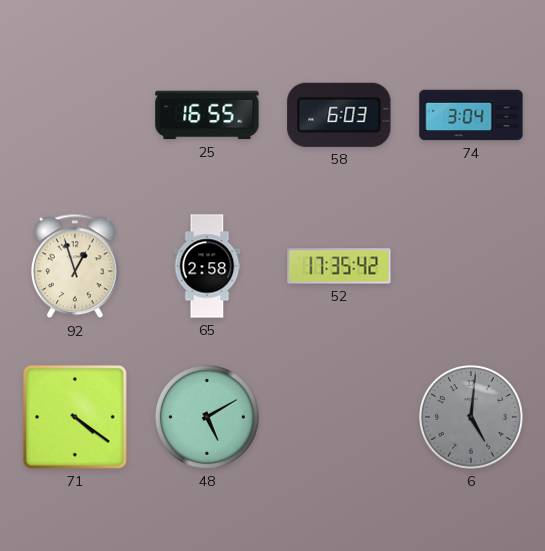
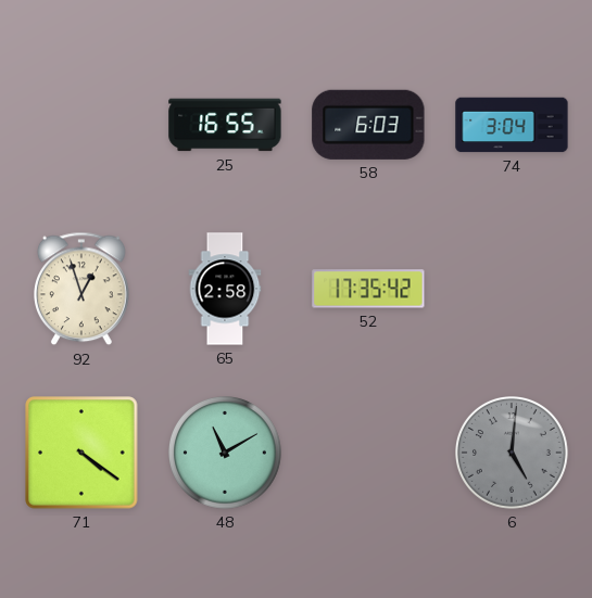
48: 5:10 -> 11:10 (226, 454)
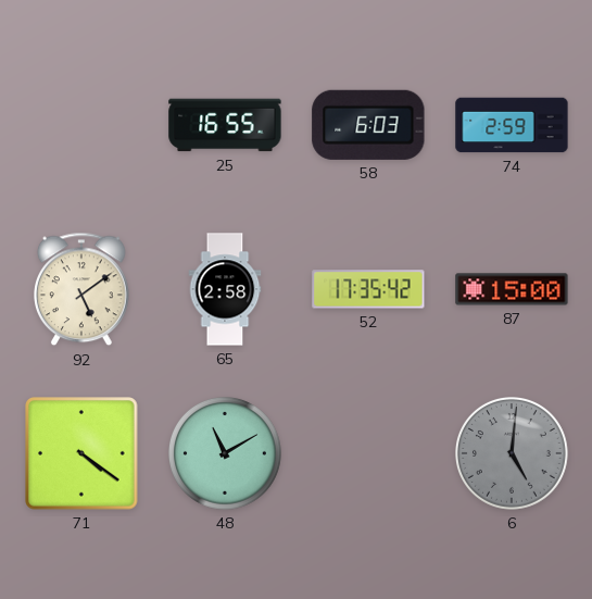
74: 3:04 -> 2:59 (512, 125)
92: 12:57 -> 5:09 (83, 289)
87: none -> 15:00 (512, 289)
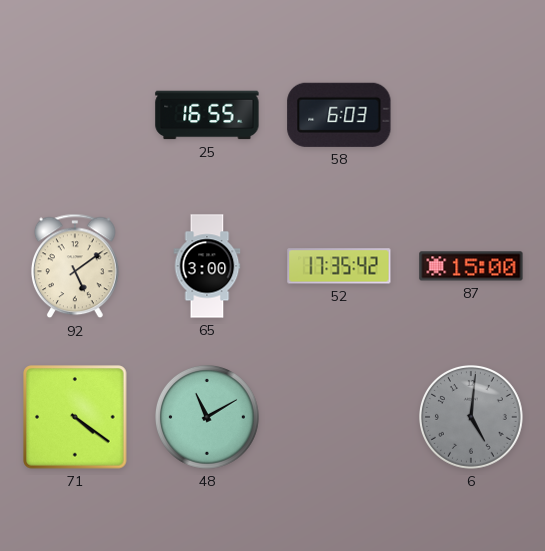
74: 2:59 -> none (512, 125)
65: 2:58 -> 3:00 (207, 266)
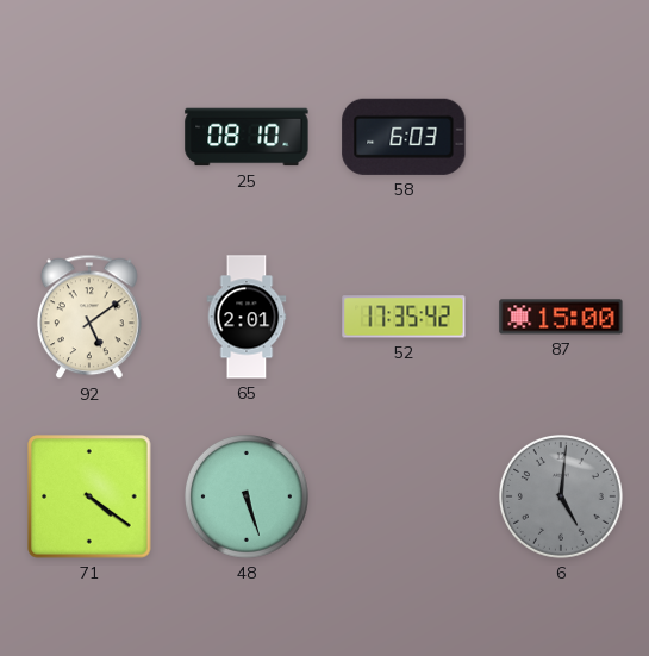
25: 16:55 -> 08:10 (247, 137)
65: 3:00 -> 2:01 (247, 317)
48: 11:10 -> 5:27 (248, 498)
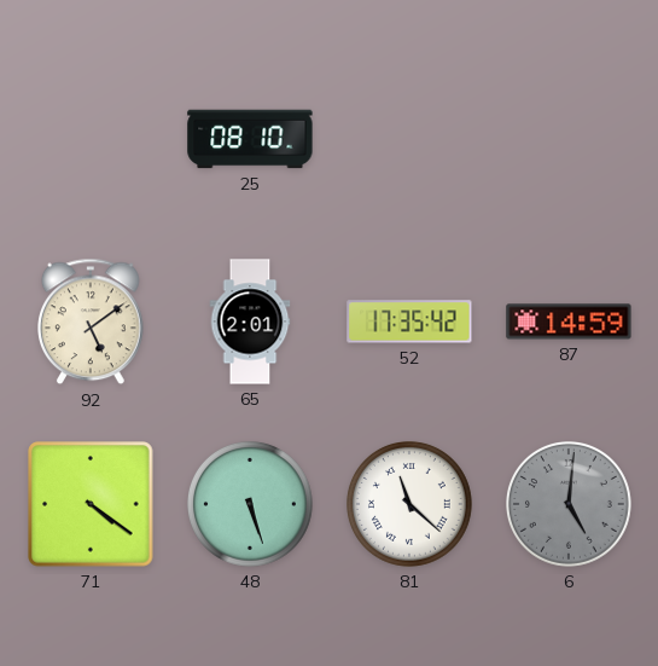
58: 6:03 -> none (404, 137)
87: 15:00 -> 14:59 (569, 322)
81: none -> 11:22 (410, 505)
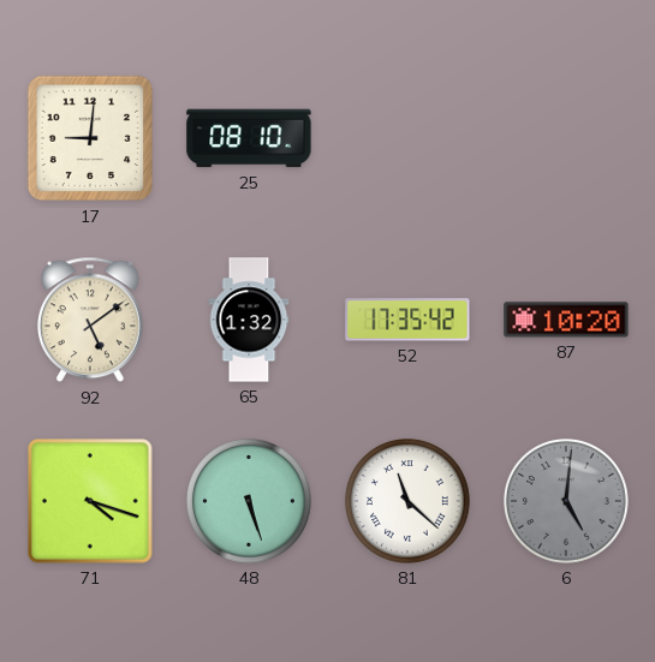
17: none -> 9:01 (90, 138)
65: 2:01 -> 1:32 (249, 320)
87: 14:59 -> 10:20 (566, 320)
71: 4:21 -> 4:18 (90, 501)
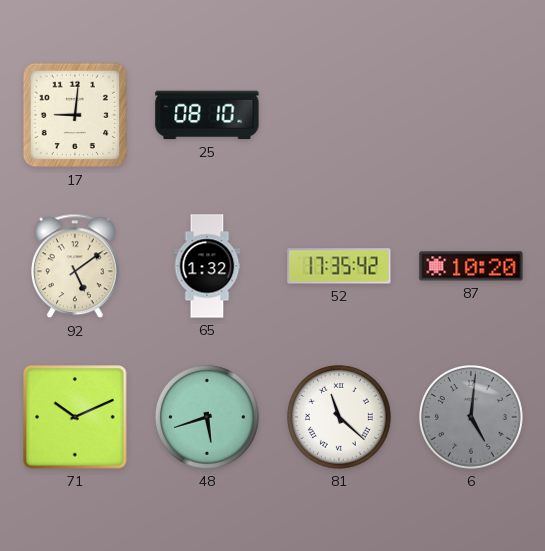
71: 4:18 -> 10:11 (75, 417)
48: 5:27 -> 5:42 (208, 418)
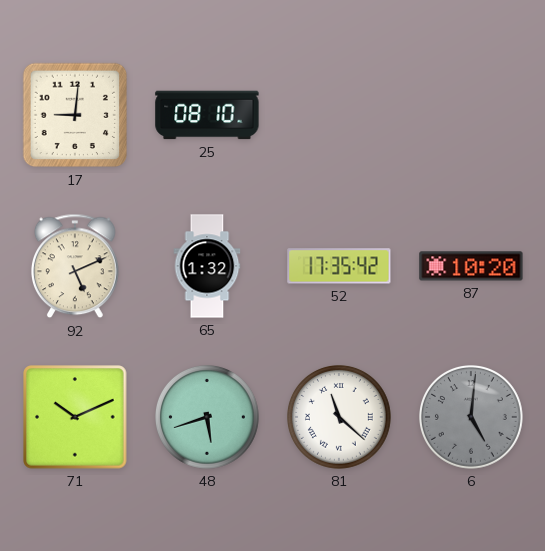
92: 5:09 -> 5:11 (76, 266)
